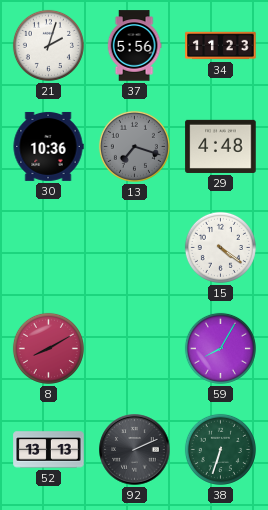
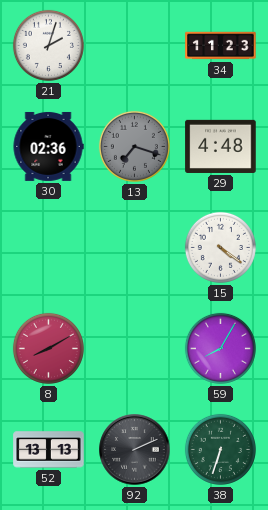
37: 5:56 -> none (134, 46)
30: 10:36 -> 02:36 (48, 146)
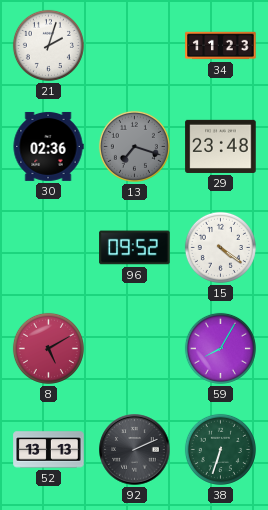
29: 4:48 -> 23:48 (221, 146)
96: none -> 09:52 (135, 248)
8: 8:10 -> 5:10 (48, 348)
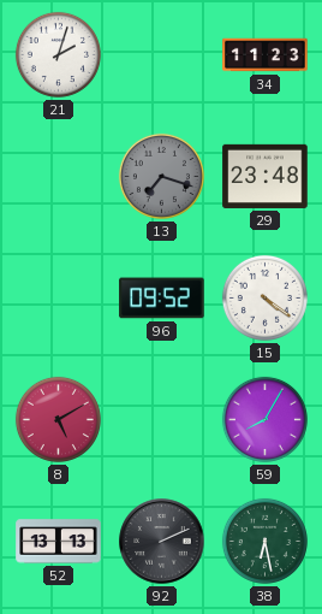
30: 02:36 -> none (48, 146)
38: 6:33 -> 6:28 (264, 541)
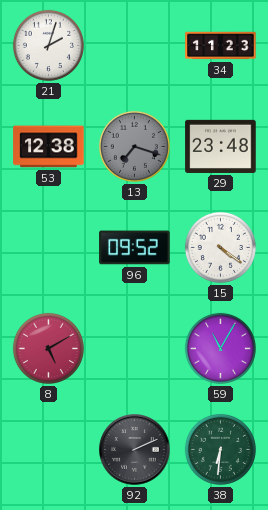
53: none -> 12:38 (49, 147)
59: 8:05 -> 11:05 (220, 348)
52: 13:13 -> none (59, 542)
38: 6:28 -> 6:31 (220, 449)
